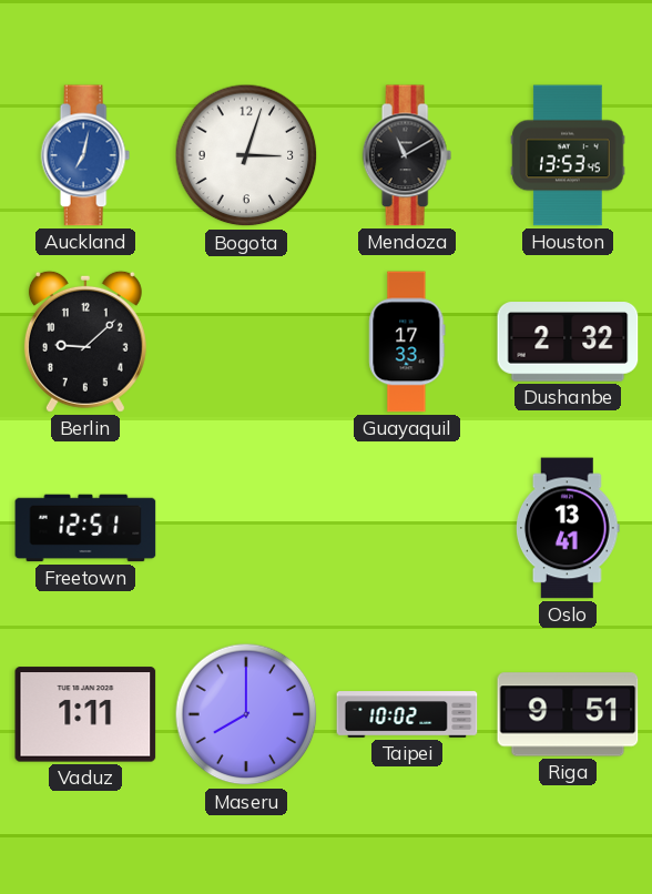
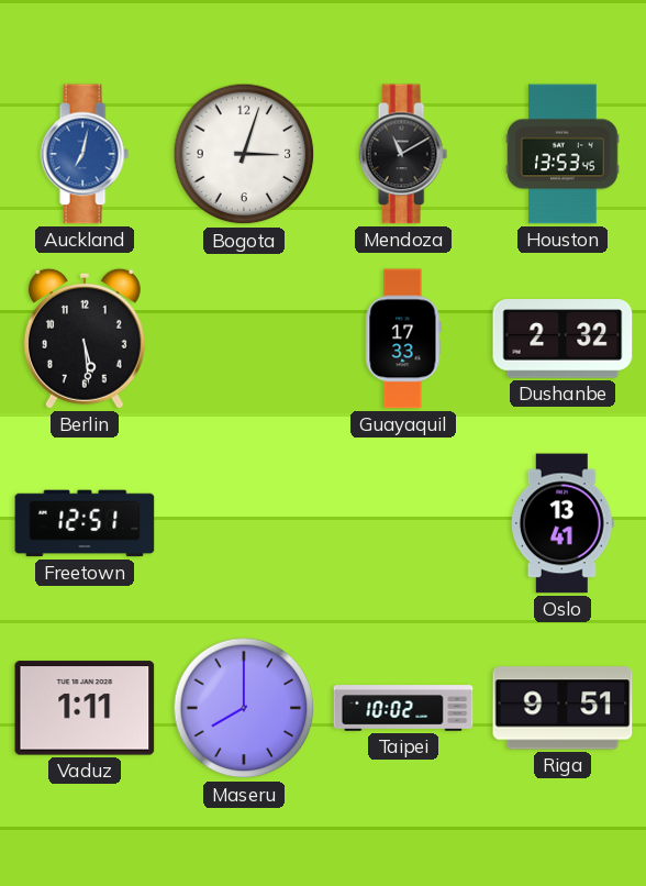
Berlin: 9:08 -> 5:29 (85, 339)
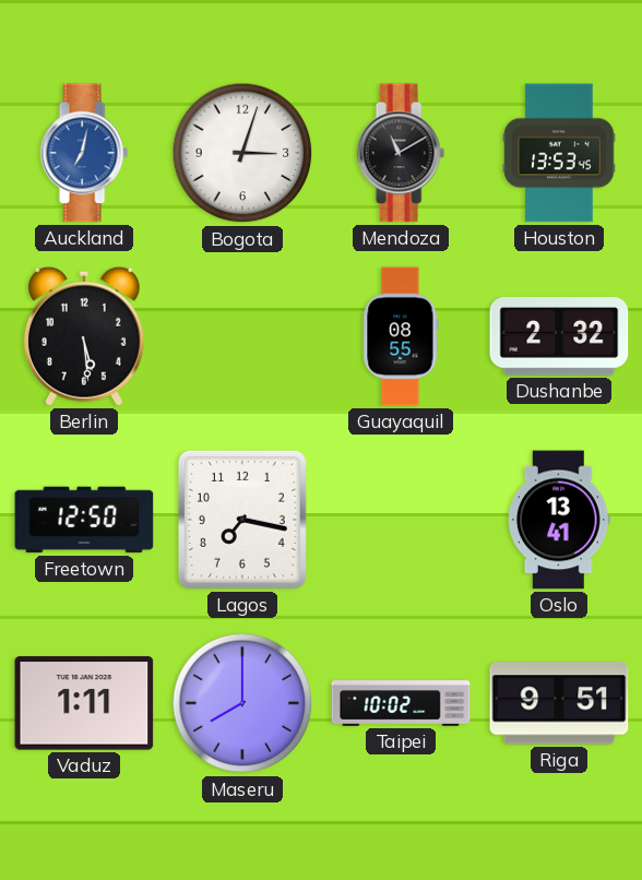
Guayaquil: 17:33 -> 08:55 (401, 336)
Freetown: 12:51 -> 12:50 (84, 520)
Lagos: none -> 7:17 (242, 520)
